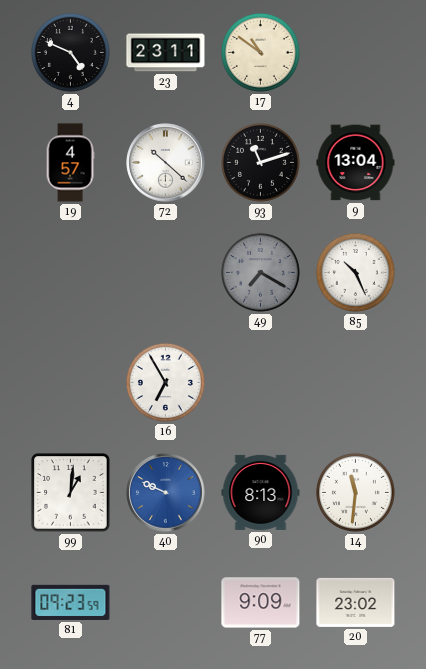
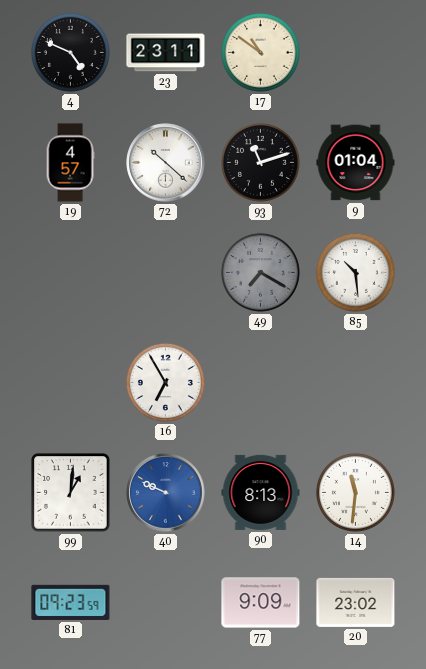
9: 13:04 -> 01:04 (356, 163)
85: 10:26 -> 10:29 (355, 272)
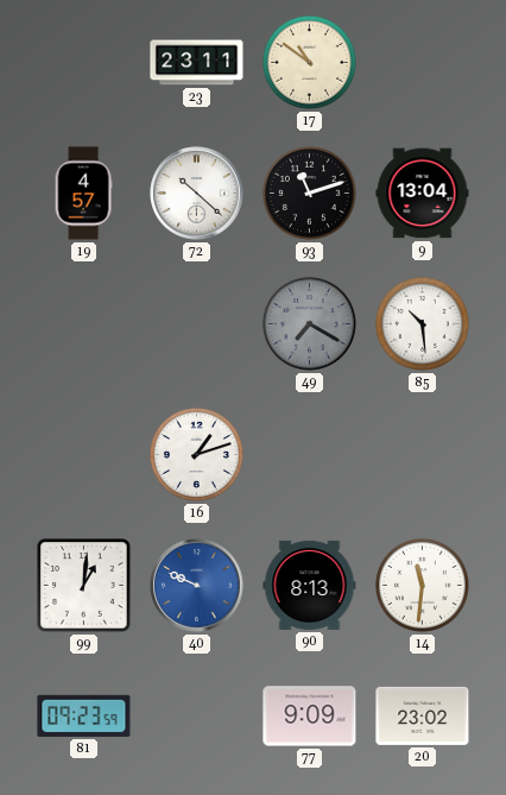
4: 4:49 -> none (70, 52)
9: 01:04 -> 13:04 (423, 194)
16: 6:55 -> 1:12 (196, 454)
